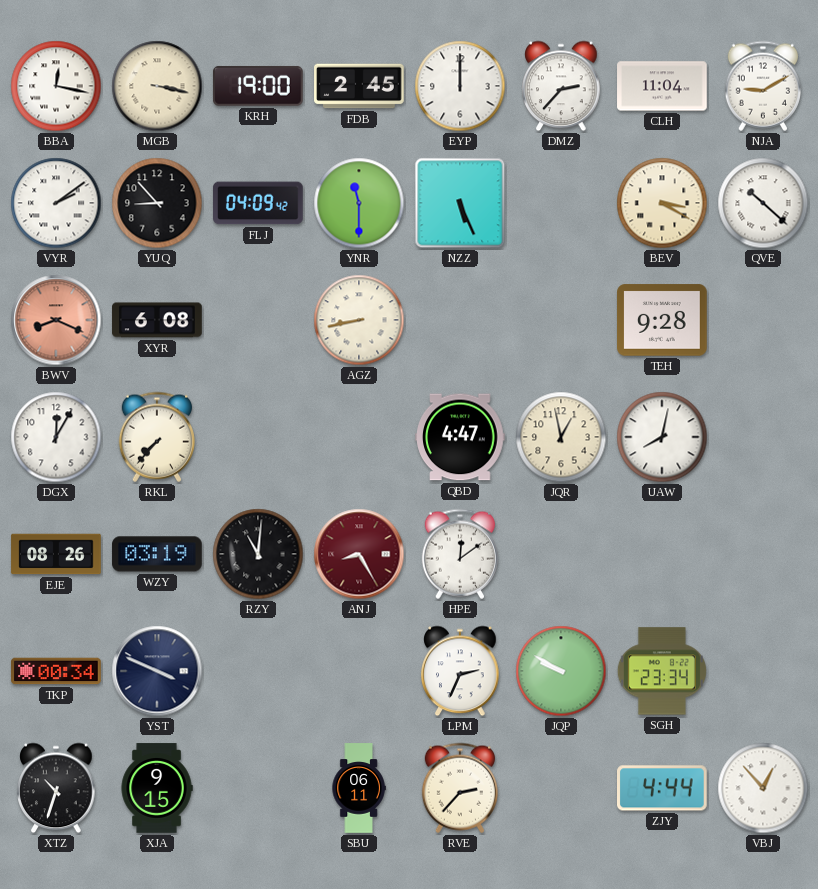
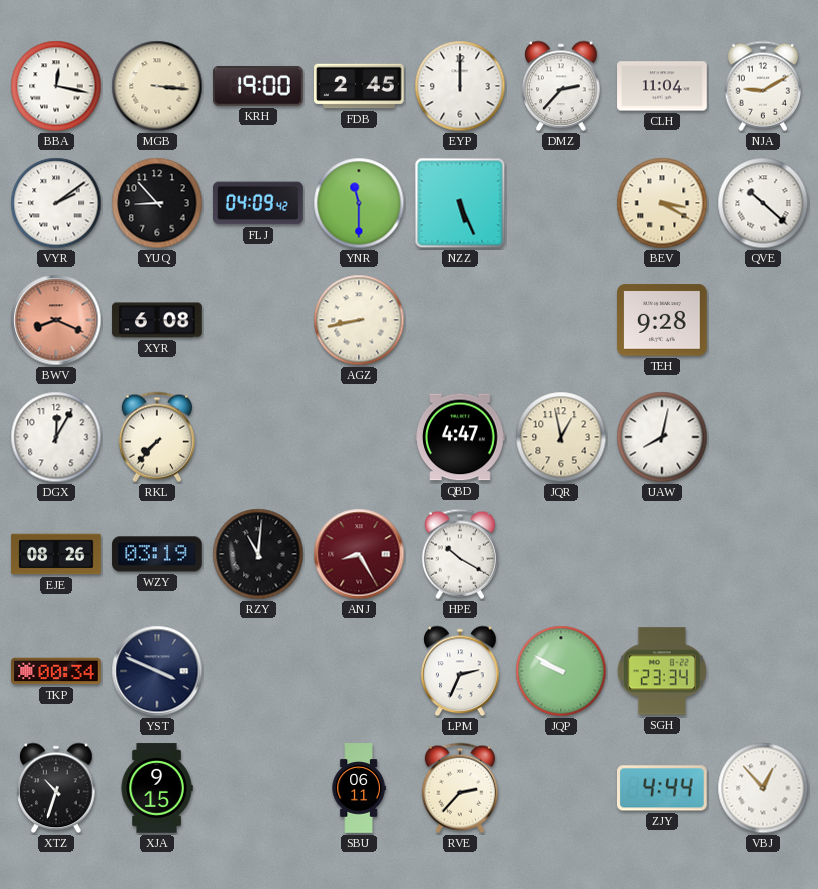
MGB: 3:17 -> 3:16 (157, 86)
HPE: 12:09 -> 10:20 (459, 554)
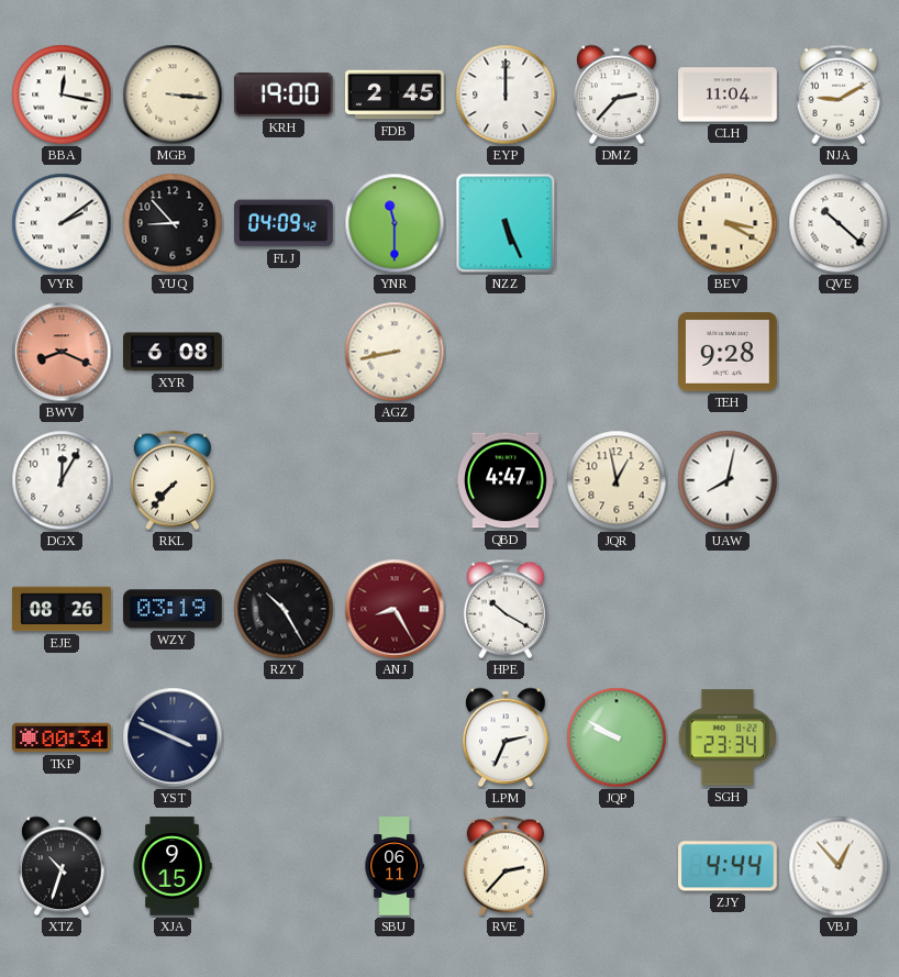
RZY: 11:01 -> 10:25 (284, 609)
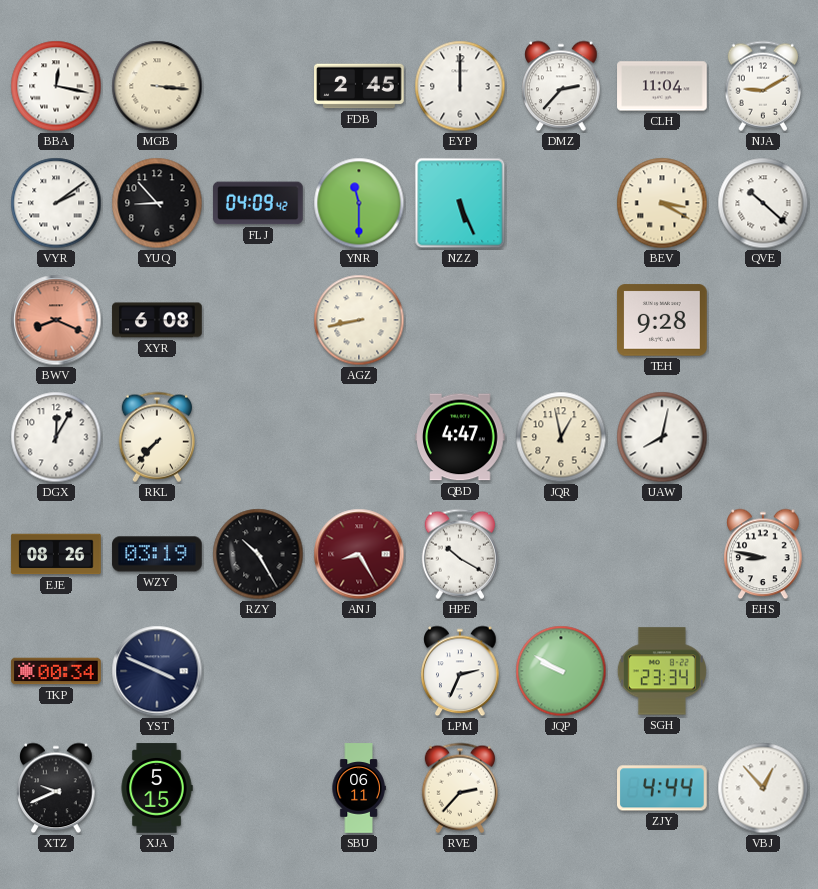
KRH: 19:00 -> none (284, 95)
EHS: none -> 8:47 (763, 554)
XTZ: 10:33 -> 9:41 (56, 788)
XJA: 9:15 -> 5:15 (157, 788)
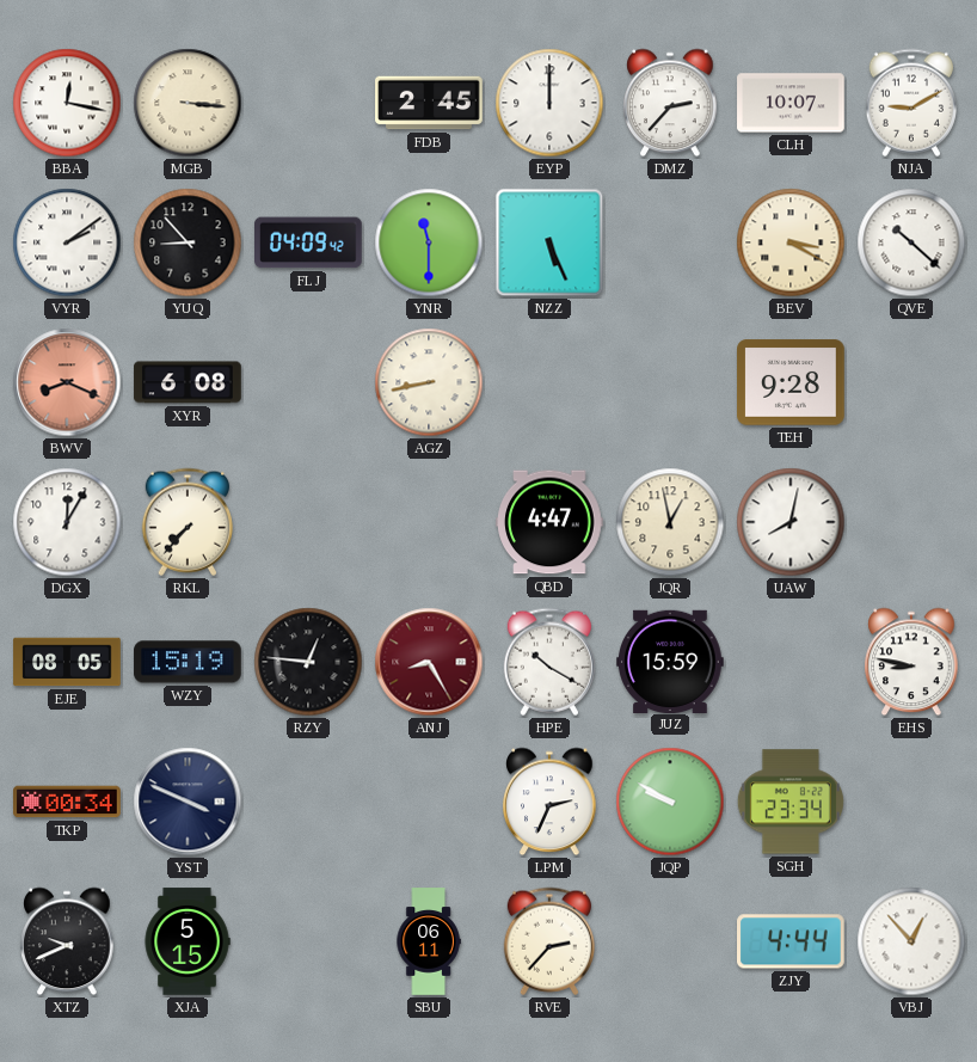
CLH: 11:04 -> 10:07 (791, 103)
EJE: 08:26 -> 08:05 (67, 662)
WZY: 03:19 -> 15:19 (188, 662)
RZY: 10:25 -> 12:46 (308, 662)
JUZ: none -> 15:59 (670, 661)
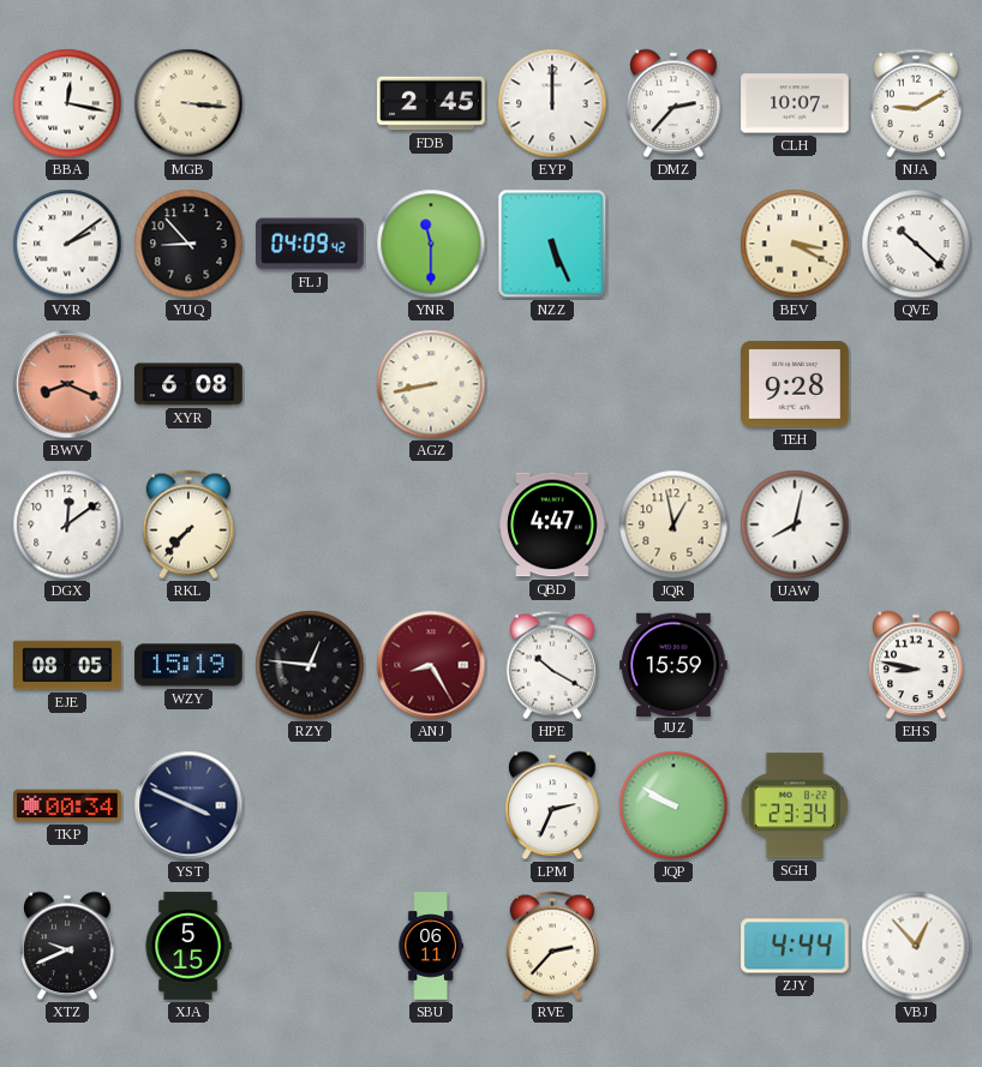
DGX: 12:05 -> 12:09 (67, 524)
